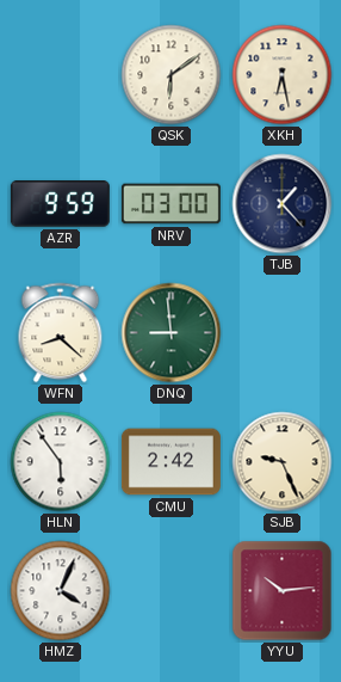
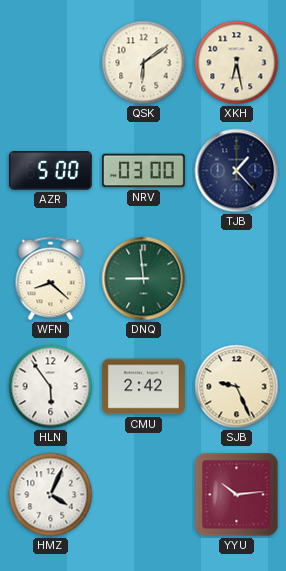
AZR: 9:59 -> 5:00 (50, 171)
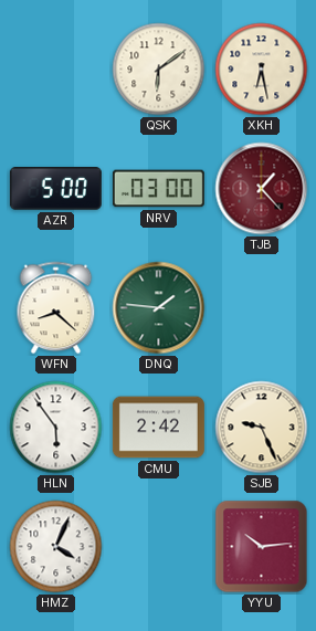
TJB dial: navy -> burgundy (262, 189)
DNQ: 8:59 -> 1:46 (159, 308)
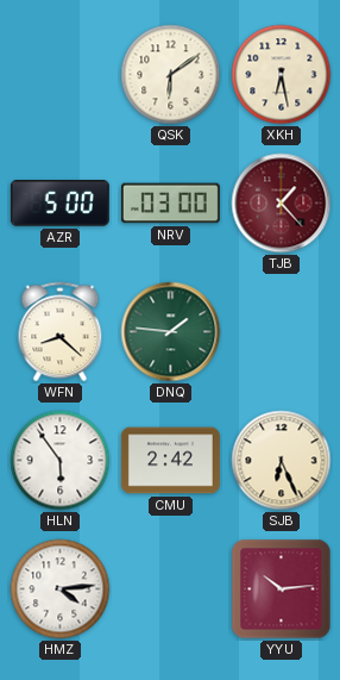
SJB: 9:26 -> 6:26 (282, 461)
HMZ: 4:04 -> 4:14 (61, 589)
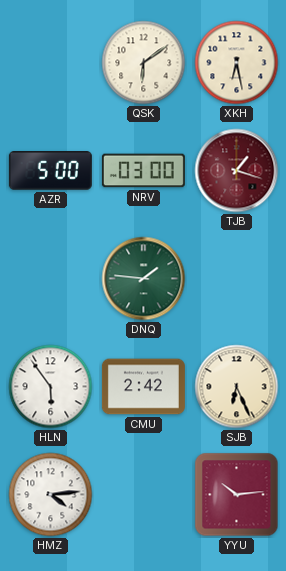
TJB: 1:23 -> 1:18 (237, 171)
WFN: 8:22 -> none (61, 332)
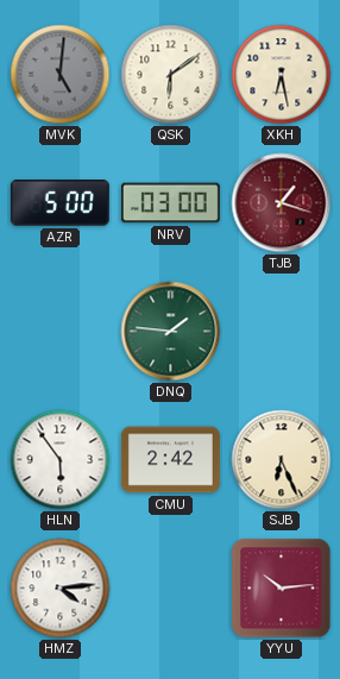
MVK: none -> 5:01 (61, 75)
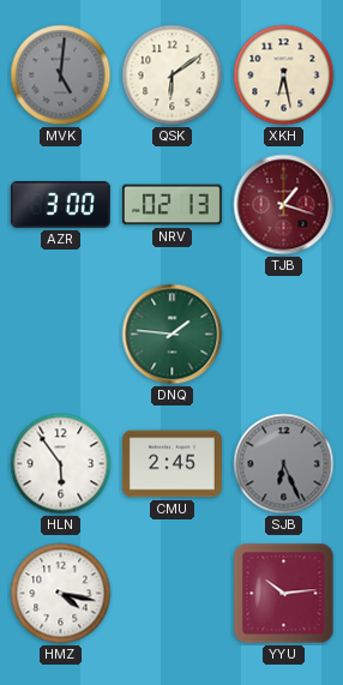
AZR: 5:00 -> 3:00 (60, 205)
NRV: 03:00 -> 02:13 (171, 205)
CMU: 2:42 -> 2:45 (171, 464)
SJB dial: cream -> grey (284, 464)
HMZ: 4:14 -> 4:17 (61, 594)
